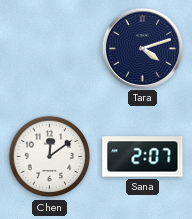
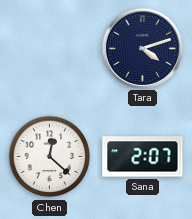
Chen: 12:09 -> 12:22 (50, 157)
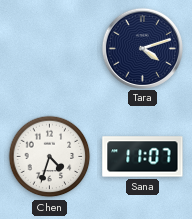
Chen: 12:22 -> 4:33 (50, 157)
Sana: 2:07 -> 11:07 (143, 157)
